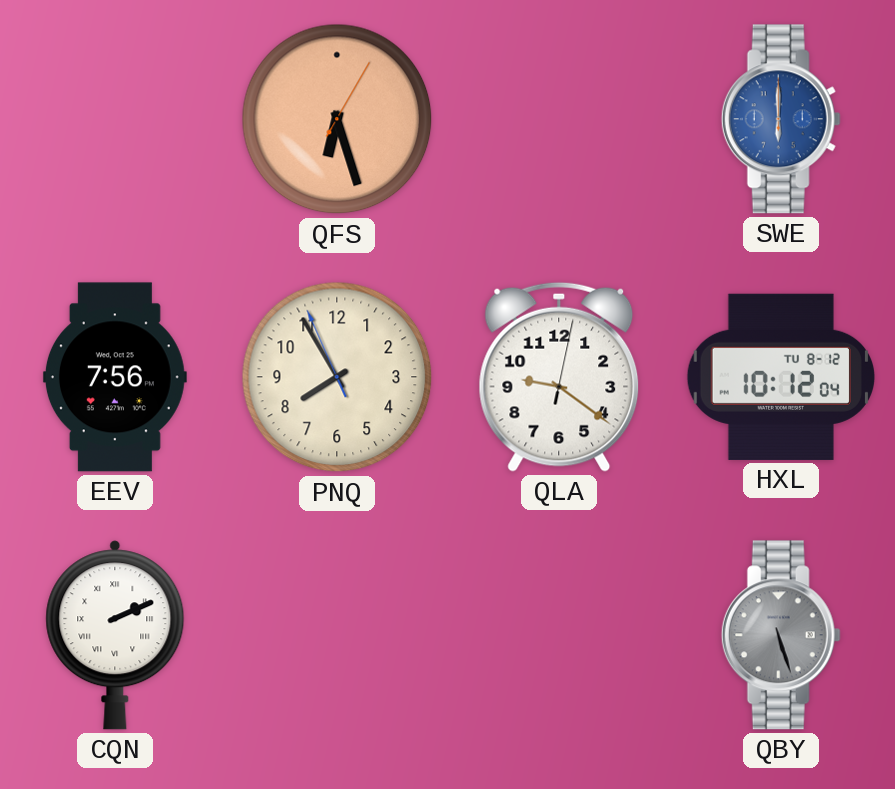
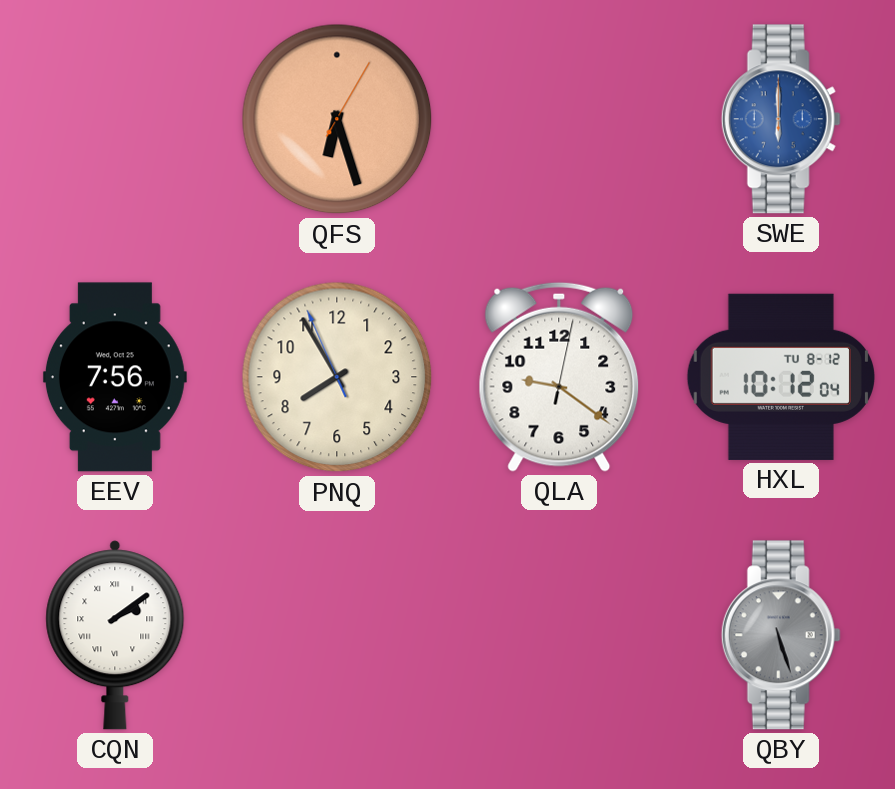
CQN: 2:11 -> 2:09 (115, 635)
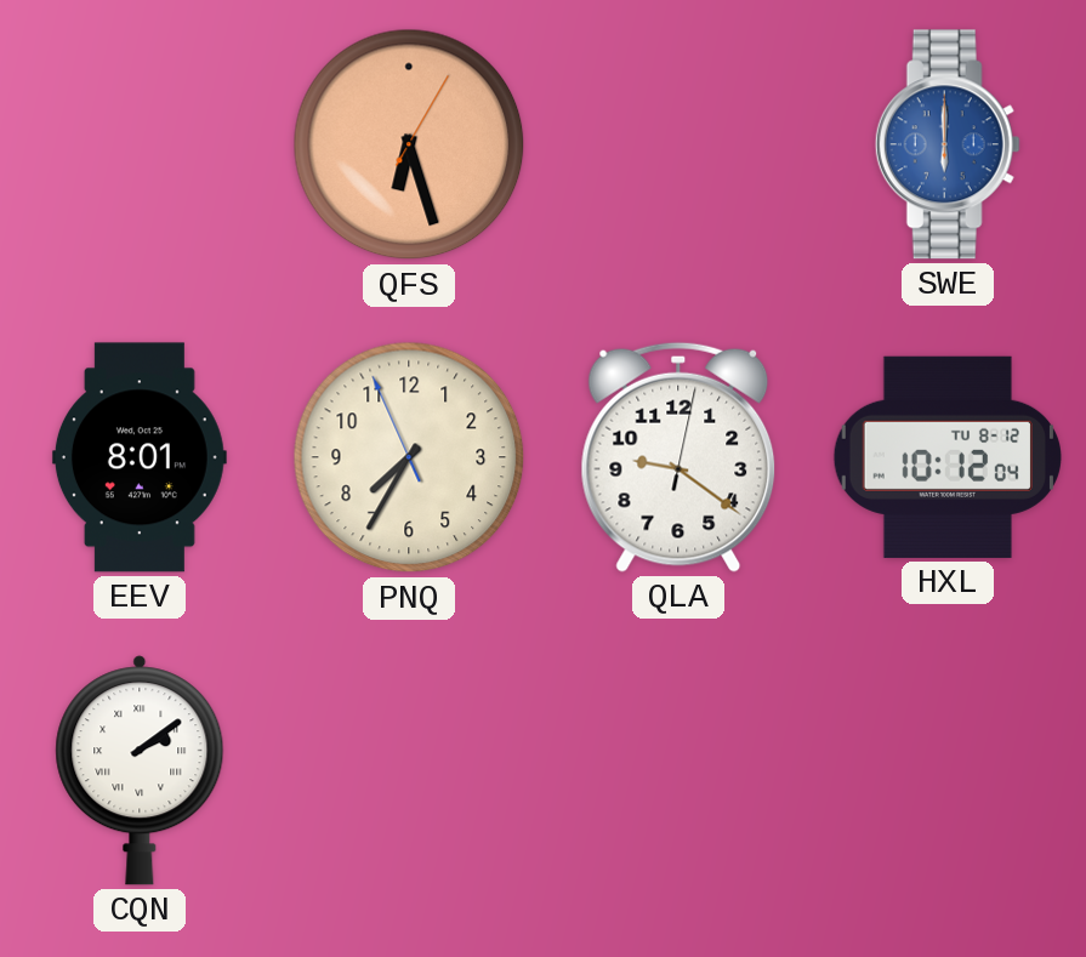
EEV: 7:56 -> 8:01 (140, 457)
PNQ: 7:54 -> 7:34 (409, 457)
QBY: 5:27 -> none (781, 635)
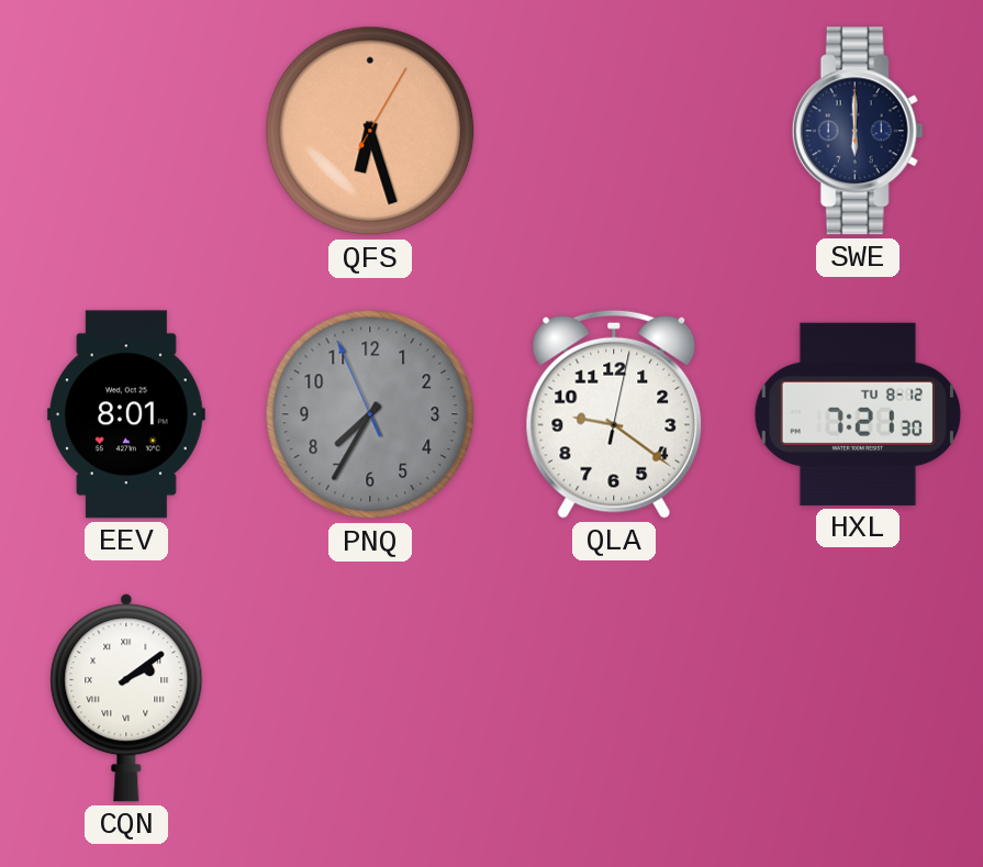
SWE dial: blue -> navy (858, 131)
PNQ dial: cream -> grey (370, 414)
HXL: 10:12 -> 7:21 (858, 414)
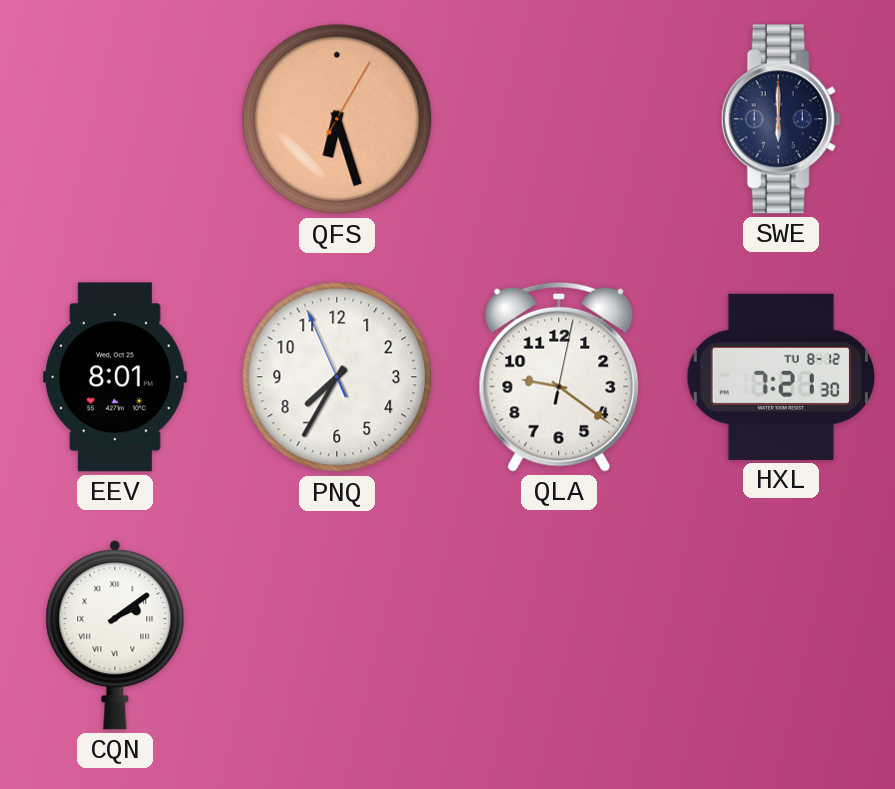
PNQ dial: grey -> white (337, 377)
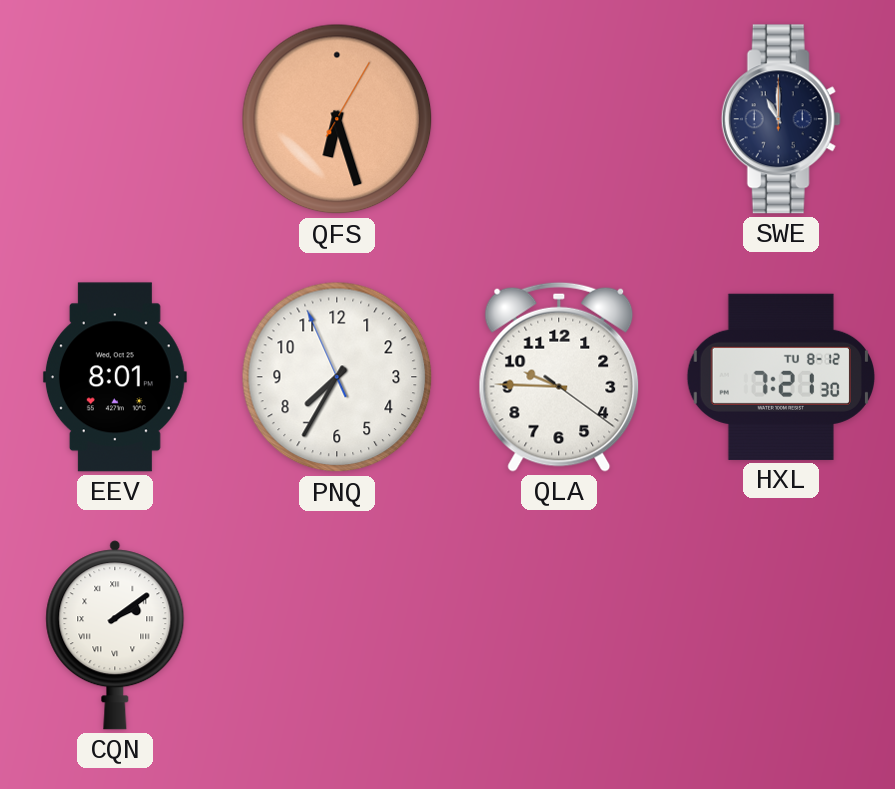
SWE: 6:00 -> 11:00 (781, 119)
QLA: 9:21 -> 9:45 (559, 377)
